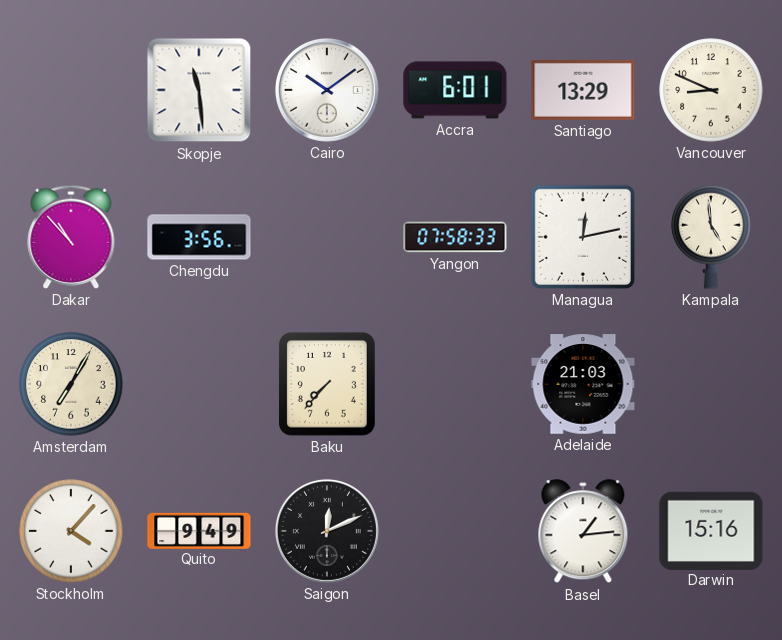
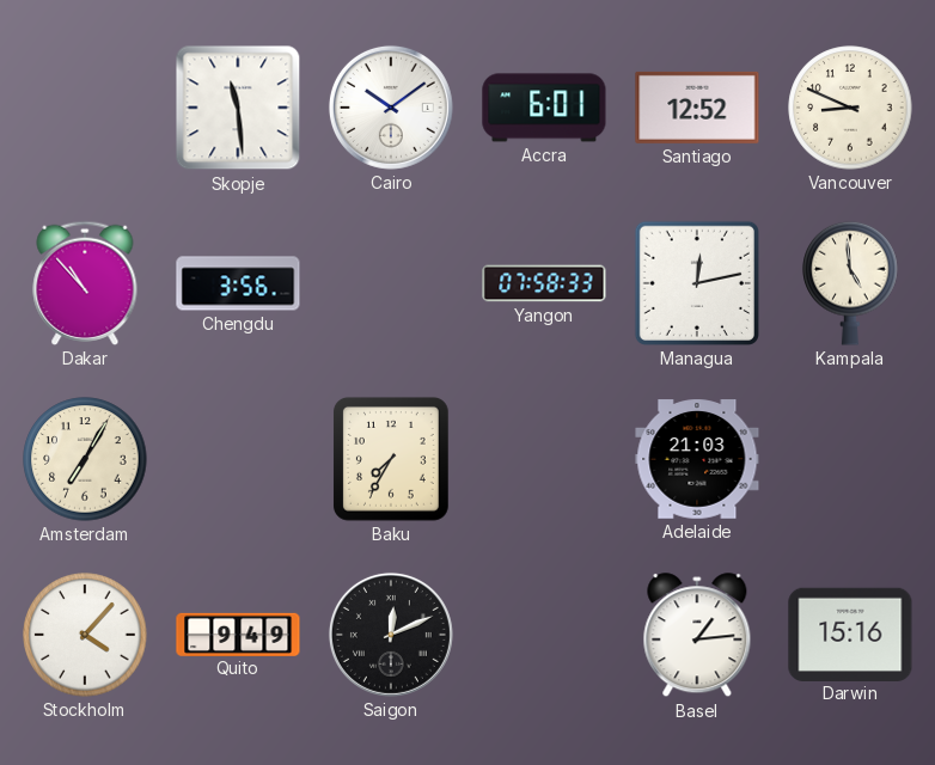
Santiago: 13:29 -> 12:52 (697, 108)
Baku: 7:37 -> 7:35 (391, 459)
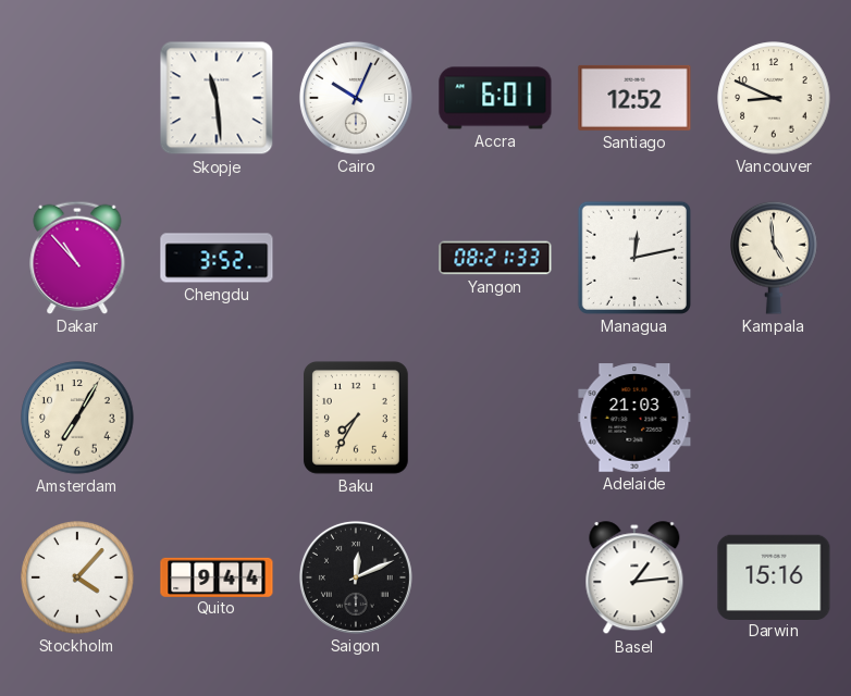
Cairo: 10:09 -> 10:04 (356, 98)
Chengdu: 3:56 -> 3:52 (217, 258)
Yangon: 07:58 -> 08:21 (495, 258)
Quito: 9:49 -> 9:44 (217, 576)
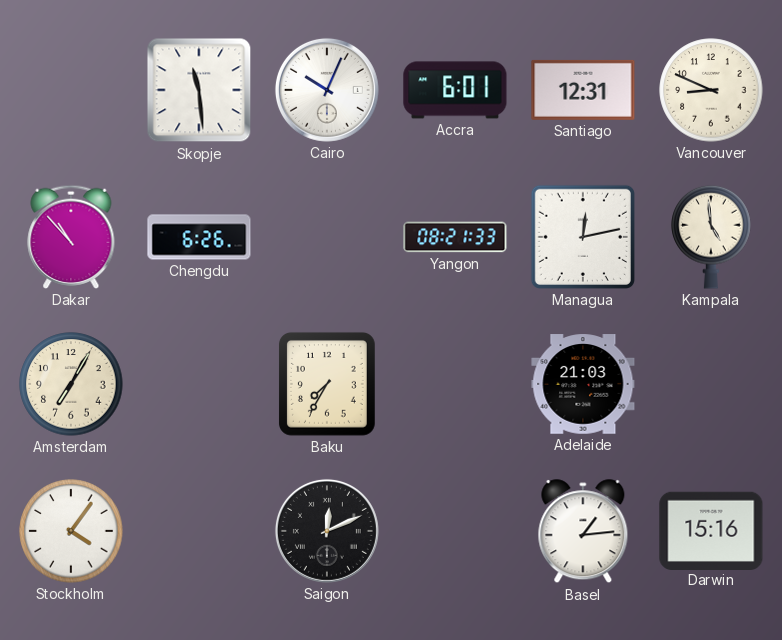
Santiago: 12:52 -> 12:31 (583, 90)
Chengdu: 3:52 -> 6:26 (199, 237)
Stockholm: 4:07 -> 4:06 (71, 531)
Quito: 9:44 -> none (217, 576)
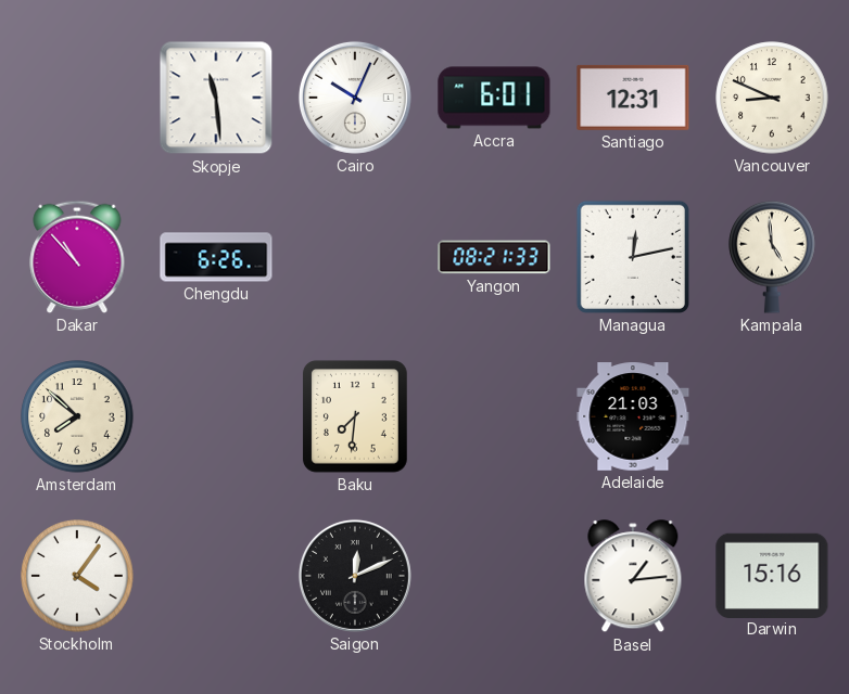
Amsterdam: 7:05 -> 7:52 (77, 416)
Baku: 7:35 -> 7:31 (355, 416)
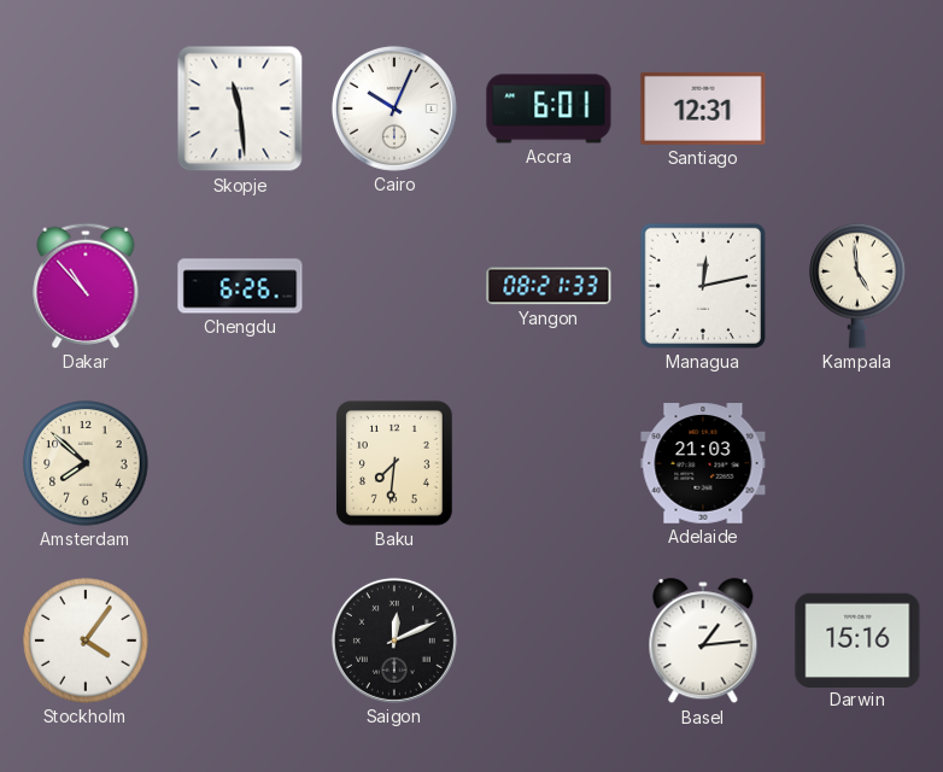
Vancouver: 8:49 -> none (772, 98)
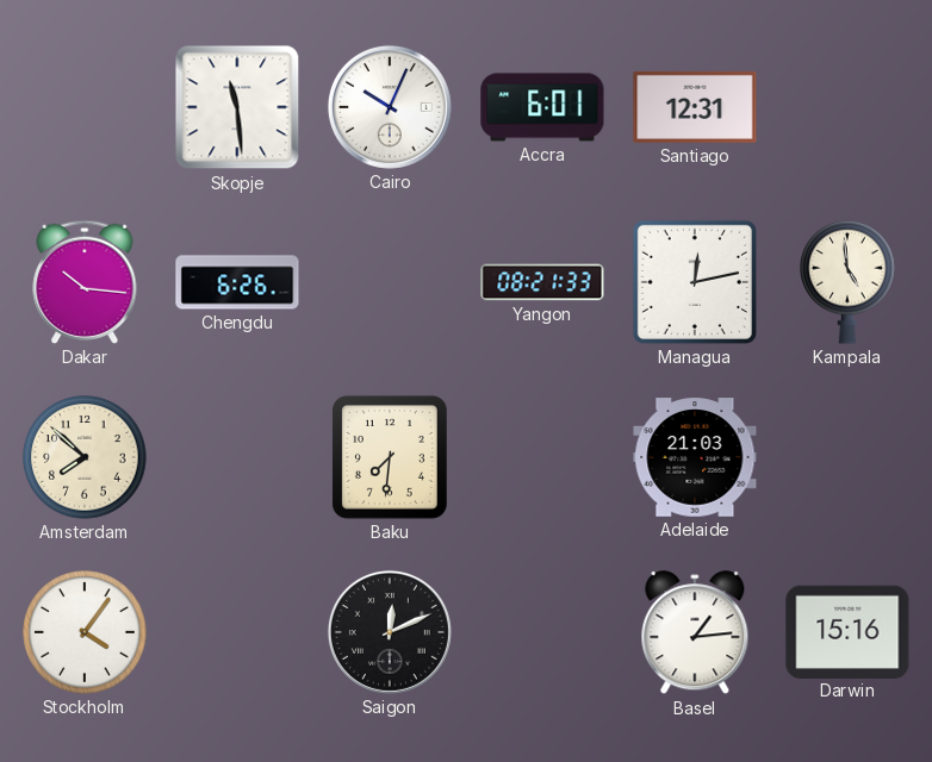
Dakar: 10:53 -> 10:16 (85, 282)
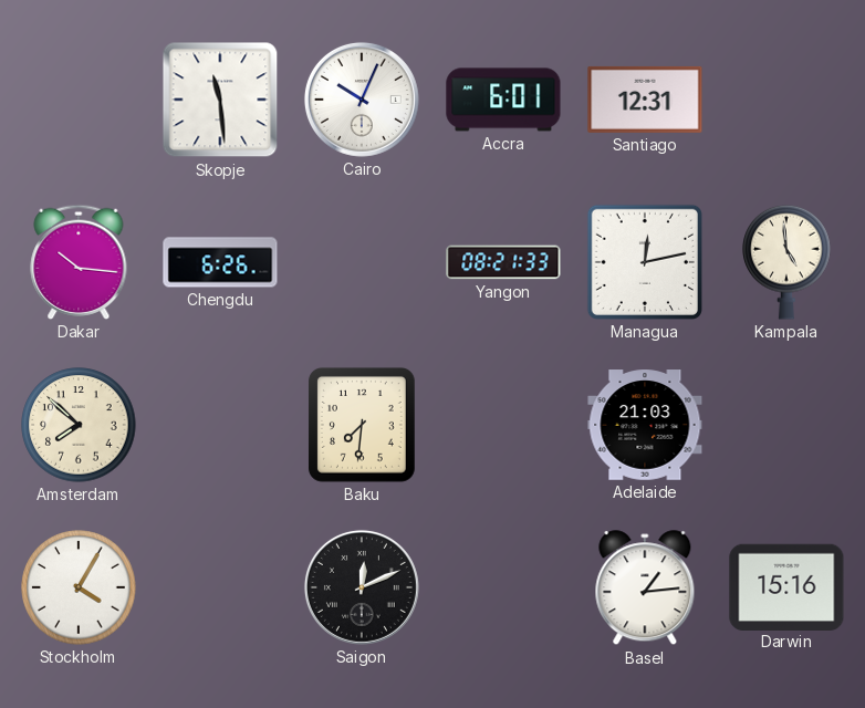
Stockholm: 4:06 -> 4:05 (79, 587)
